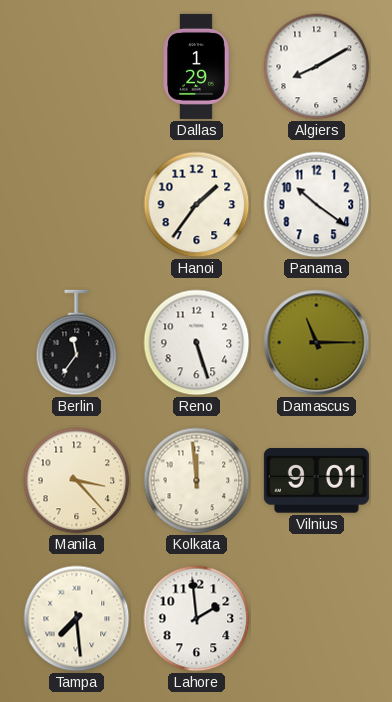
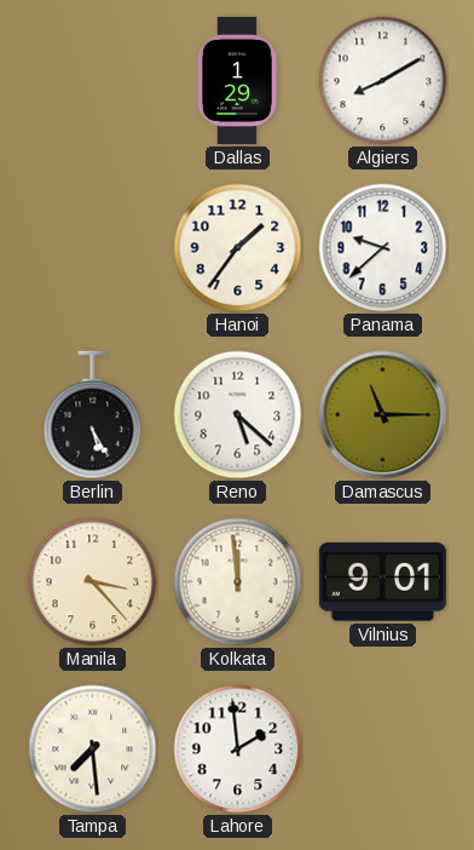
Panama: 10:21 -> 9:38 (383, 248)
Berlin: 11:36 -> 5:25 (93, 415)
Reno: 5:27 -> 5:22 (238, 415)
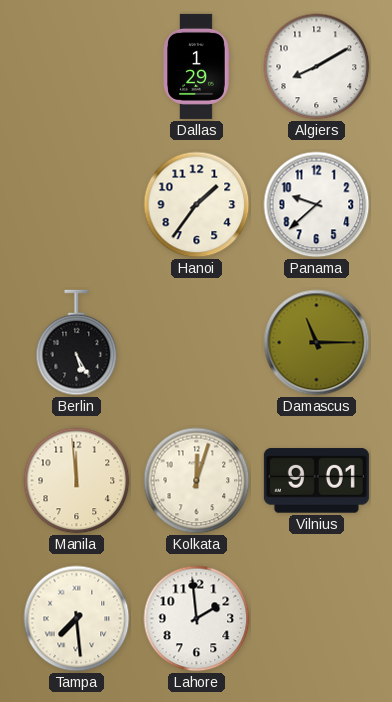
Reno: 5:22 -> none (238, 415)
Manila: 3:23 -> 11:59 (77, 481)
Kolkata: 11:59 -> 12:03 (197, 481)
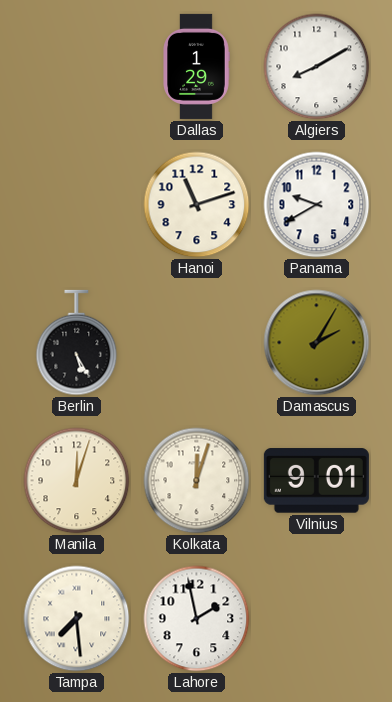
Hanoi: 1:36 -> 11:12 (197, 205)
Panama: 9:38 -> 9:40 (317, 205)
Damascus: 11:15 -> 2:05 (317, 343)
Manila: 11:59 -> 12:03 (77, 481)
Lahore: 1:59 -> 1:58 (197, 619)
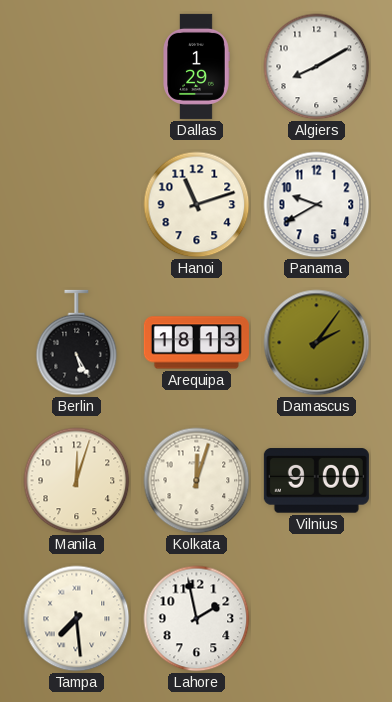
Arequipa: none -> 18:13 (196, 343)
Damascus: 2:05 -> 2:06 (317, 343)
Vilnius: 9:01 -> 9:00 (316, 481)
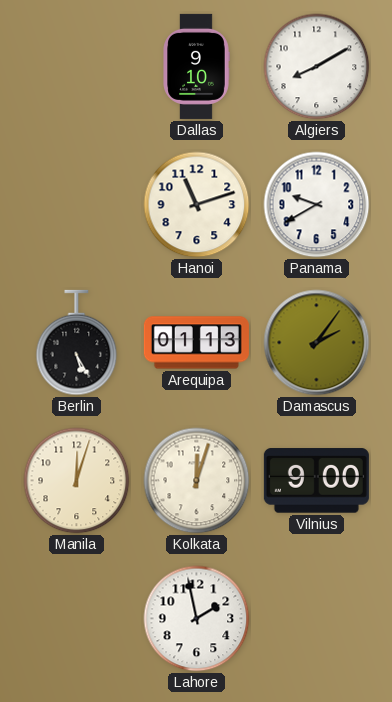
Dallas: 1:29 -> 9:10 (196, 66)
Arequipa: 18:13 -> 01:13 (196, 343)
Tampa: 7:29 -> none (77, 619)
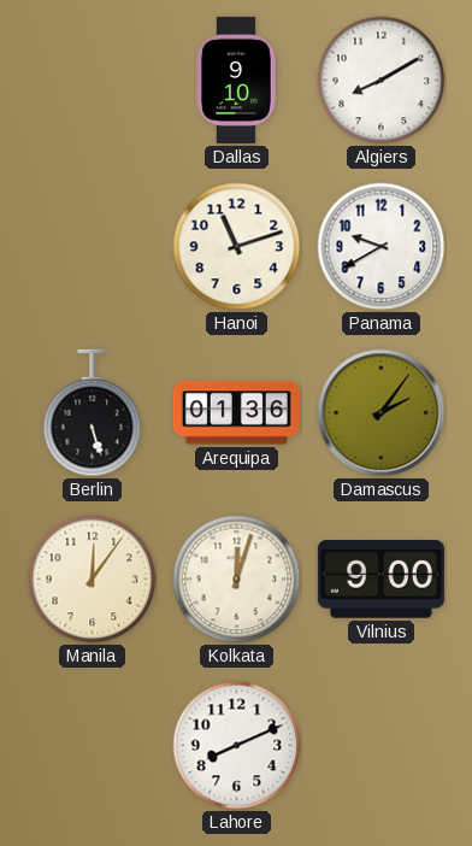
Berlin: 5:25 -> 5:27 (93, 413)
Arequipa: 01:13 -> 01:36 (236, 413)
Manila: 12:03 -> 12:06 (93, 580)
Lahore: 1:58 -> 8:11 (237, 746)
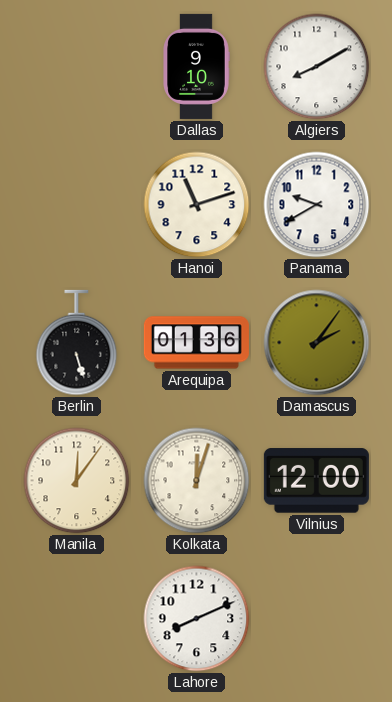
Vilnius: 9:00 -> 12:00 (316, 481)
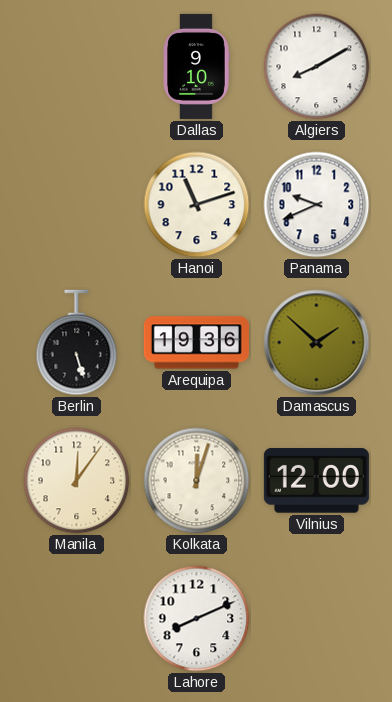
Panama: 9:40 -> 9:41 (317, 205)
Arequipa: 01:36 -> 19:36 (196, 343)
Damascus: 2:06 -> 1:52 (317, 343)
